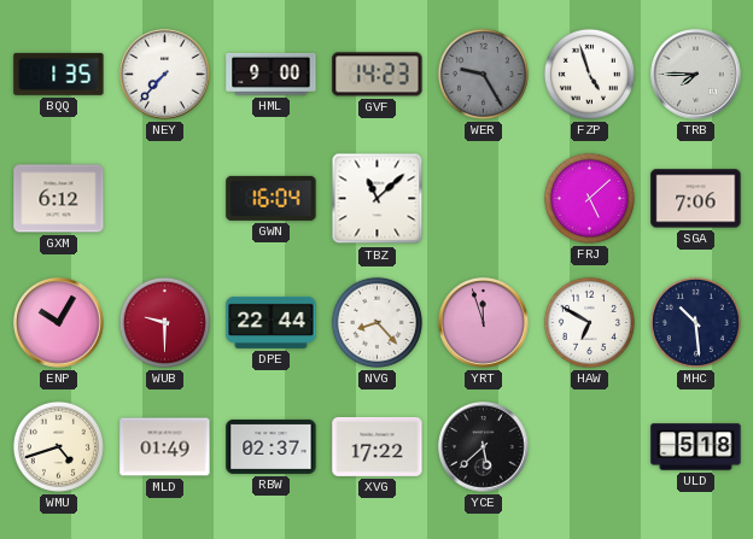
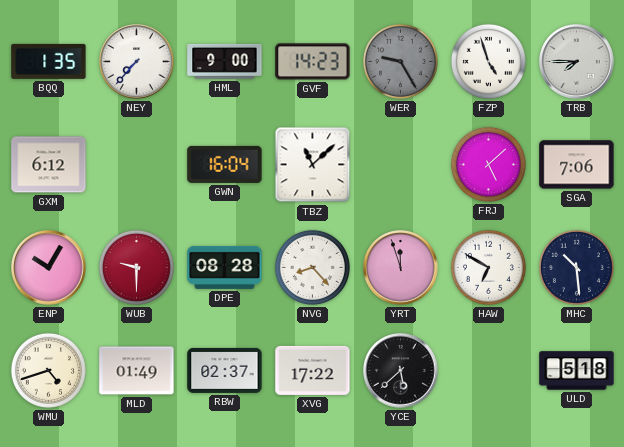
DPE: 22:44 -> 08:28 (225, 267)
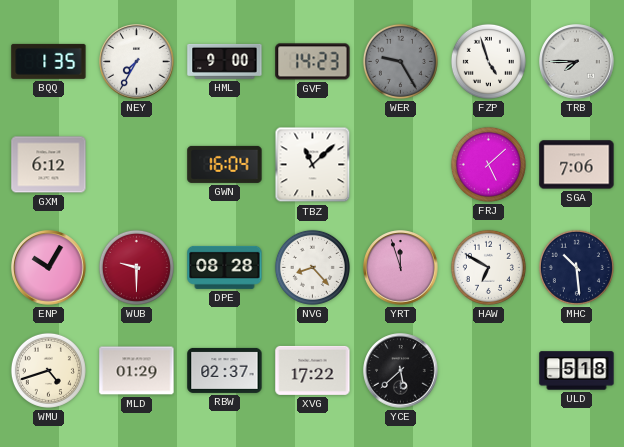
NEY: 7:37 -> 7:35 (137, 62)
MLD: 01:49 -> 01:29 (137, 371)
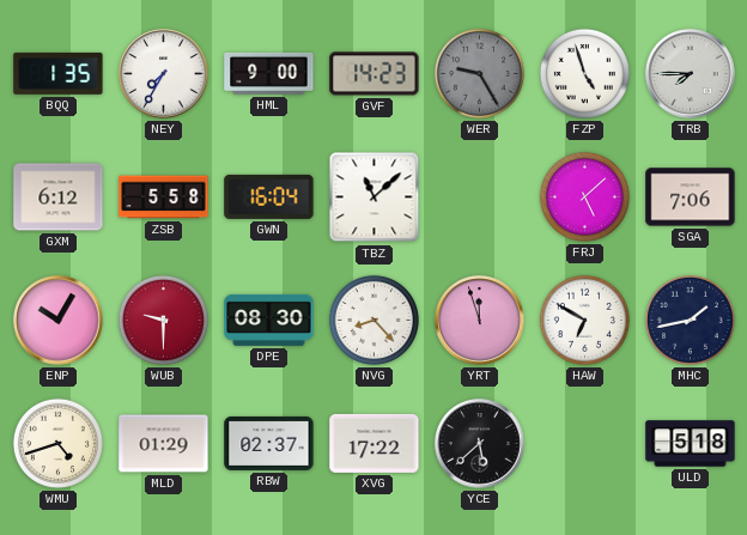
ZSB: none -> 5:58 (164, 197)
DPE: 08:28 -> 08:30 (269, 320)
MHC: 10:29 -> 1:43 (690, 320)
